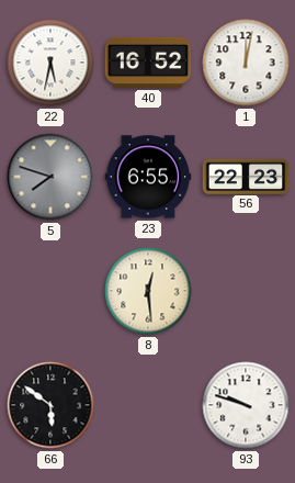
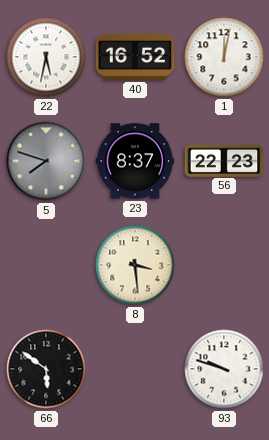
23: 6:55 -> 8:37 (135, 161)
8: 12:29 -> 3:29 (135, 265)
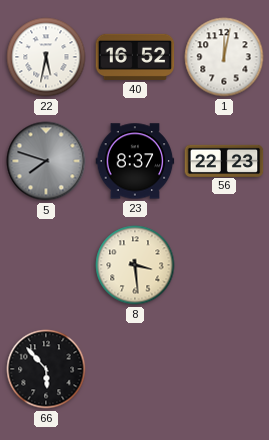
66: 5:51 -> 5:53 (46, 369)
93: 9:48 -> none (224, 369)
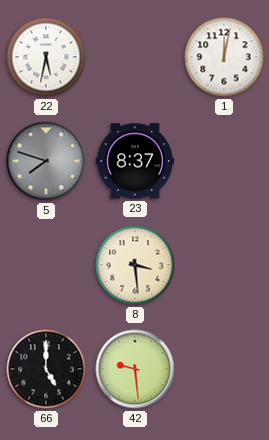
40: 16:52 -> none (135, 57)
56: 22:23 -> none (224, 160)
66: 5:53 -> 5:00 (46, 369)
42: none -> 9:29 (135, 369)
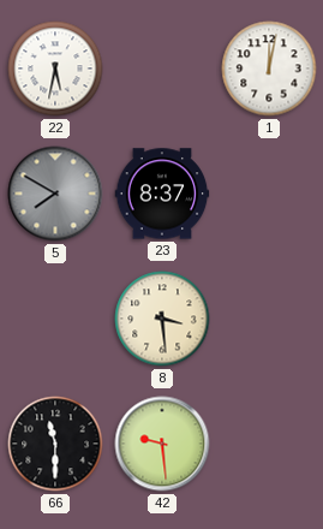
5: 7:48 -> 7:50 (55, 194)
66: 5:00 -> 11:30 (55, 444)
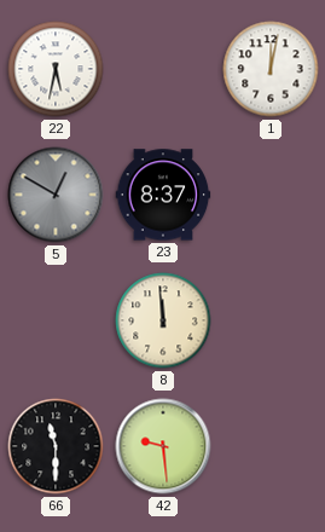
5: 7:50 -> 12:50 (56, 195)
8: 3:29 -> 11:59 (163, 320)
